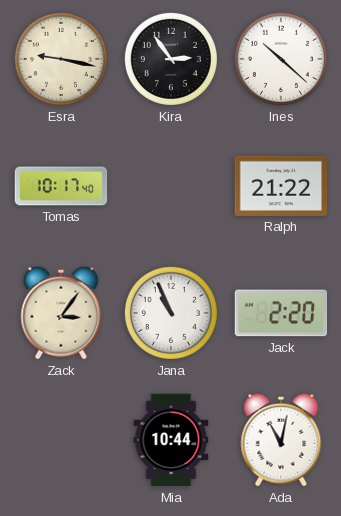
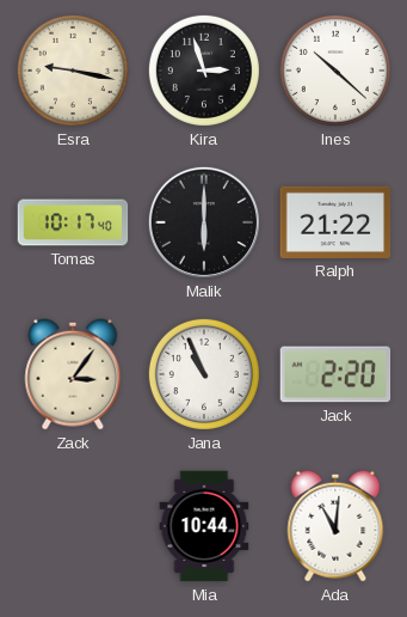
Kira: 2:54 -> 2:57 (204, 71)
Malik: none -> 6:00 (204, 222)
Ada: 11:02 -> 11:01 (335, 526)
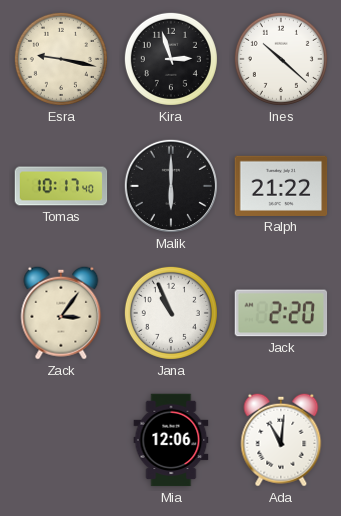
Mia: 10:44 -> 12:06 (171, 440)
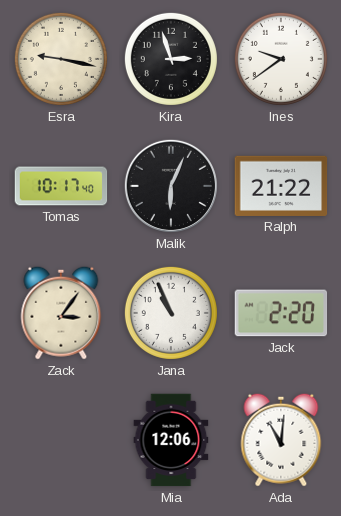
Ines: 10:22 -> 9:39 (281, 59)
Malik: 6:00 -> 6:04 (171, 186)
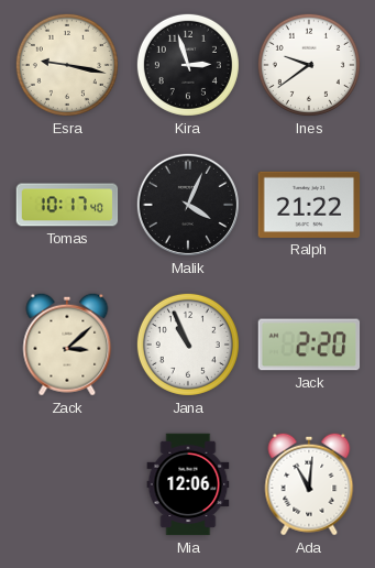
Malik: 6:04 -> 4:04 (188, 205)
Zack: 3:06 -> 3:08 (67, 345)
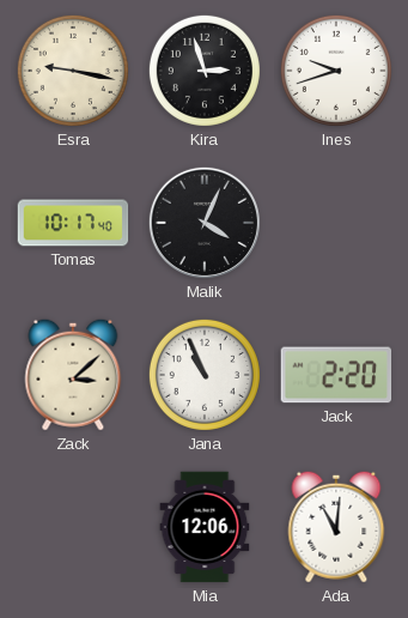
Ines: 9:39 -> 9:42 (336, 71)
Ralph: 21:22 -> none (309, 205)
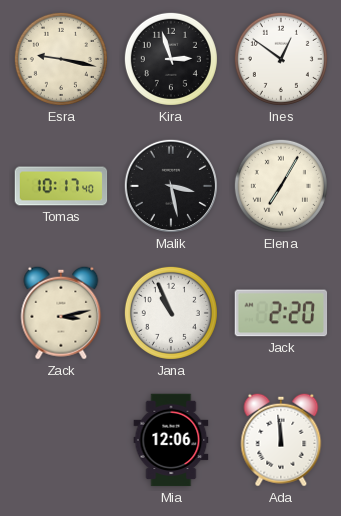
Ines: 9:42 -> 12:51 (281, 59)
Malik: 4:04 -> 3:28 (171, 186)
Elena: none -> 7:05 (281, 186)
Zack: 3:08 -> 3:13 (61, 313)
Ada: 11:01 -> 11:59 (281, 440)
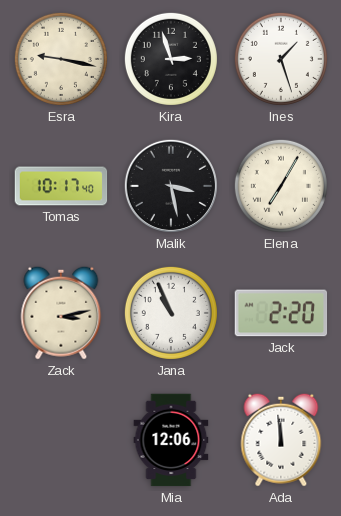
Ines: 12:51 -> 1:27 (281, 59)
